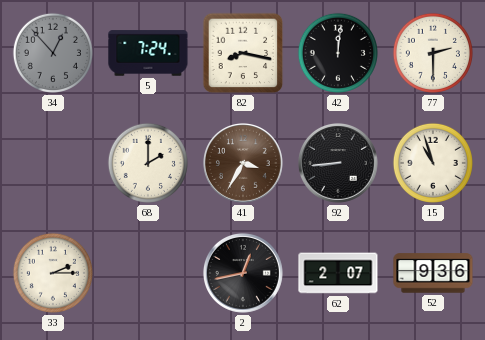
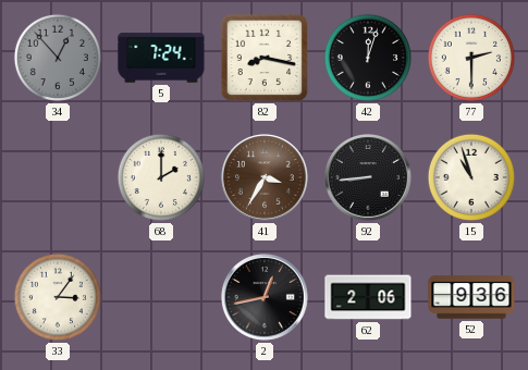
42: 12:01 -> 12:03 (368, 58)
33: 2:15 -> 3:06 (58, 297)
62: 2:07 -> 2:06 (368, 297)
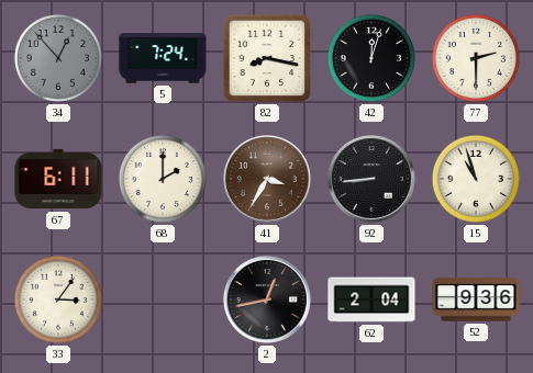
67: none -> 6:11 (58, 179)
62: 2:06 -> 2:04 (371, 299)
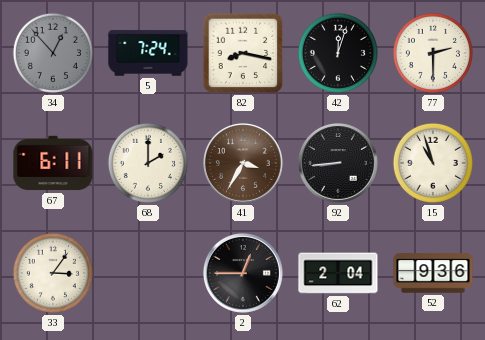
2: 12:43 -> 12:45 (243, 273)
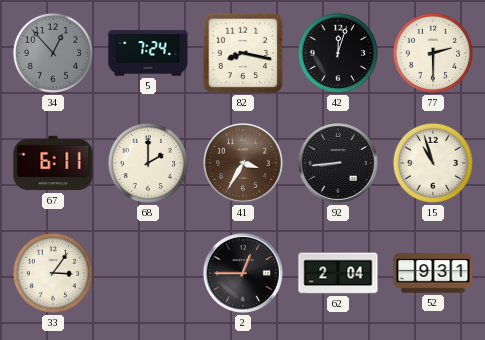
52: 9:36 -> 9:31 (433, 273)
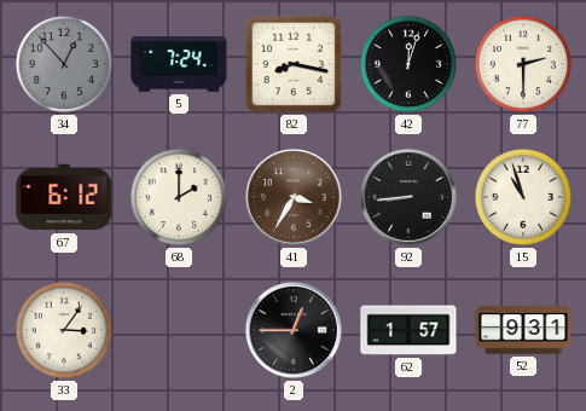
67: 6:11 -> 6:12 (64, 197)
62: 2:04 -> 1:57 (408, 330)
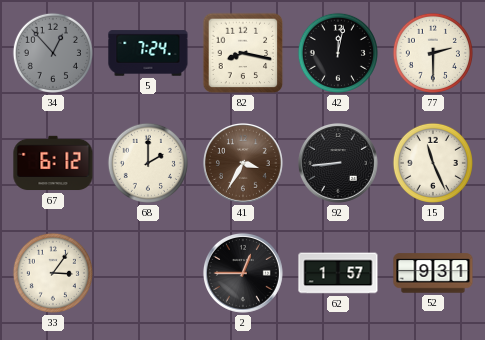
42: 12:03 -> 12:02 (338, 53)
15: 10:57 -> 11:26 (433, 163)
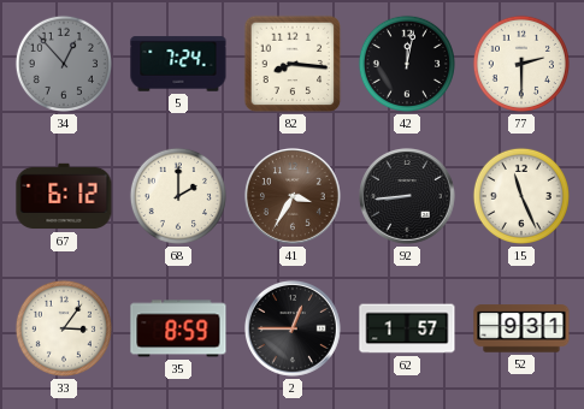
82: 8:17 -> 8:16 (293, 64)
35: none -> 8:59 (178, 328)
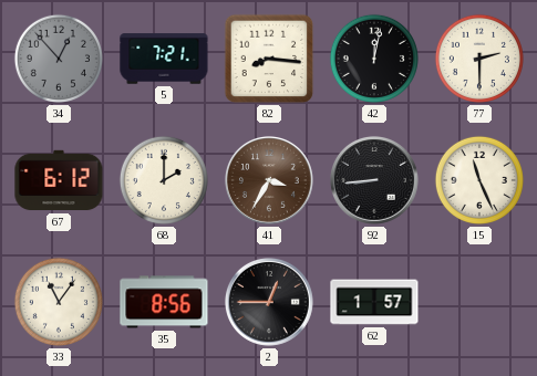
5: 7:24 -> 7:21 (164, 59)
33: 3:06 -> 11:06 (59, 302)
35: 8:59 -> 8:56 (164, 302)
52: 9:31 -> none (521, 328)
